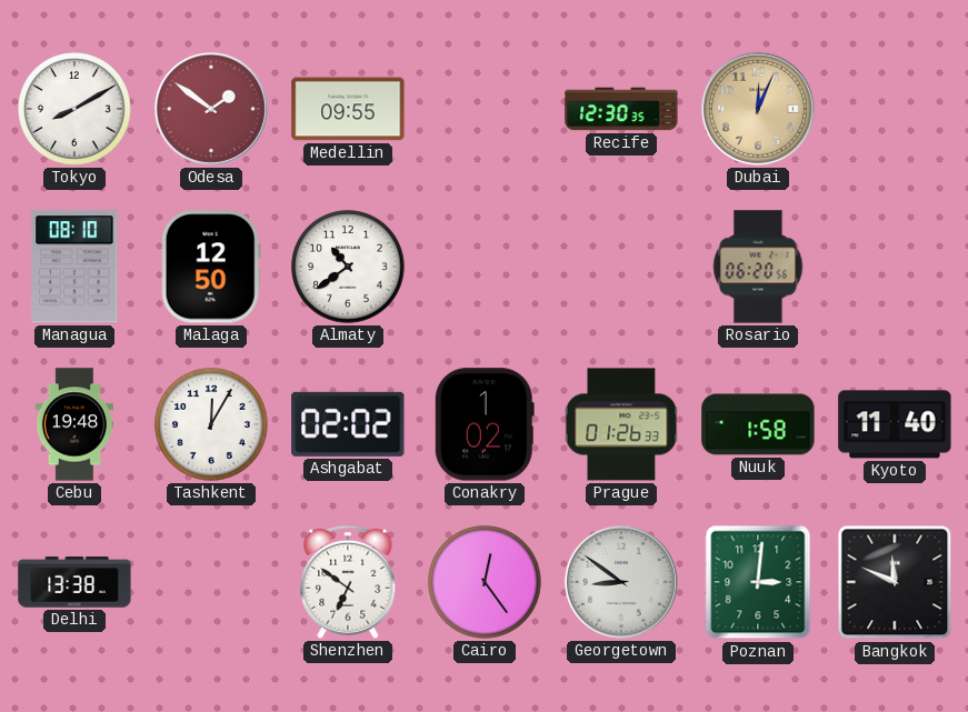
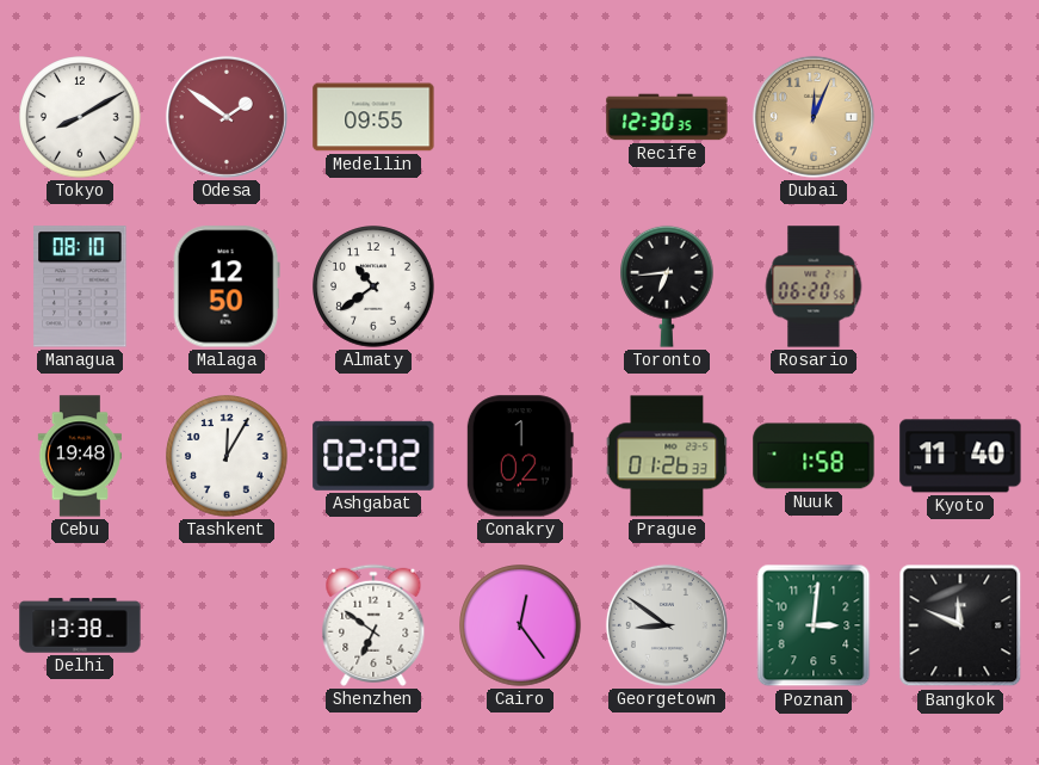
Toronto: none -> 6:44 (668, 286)
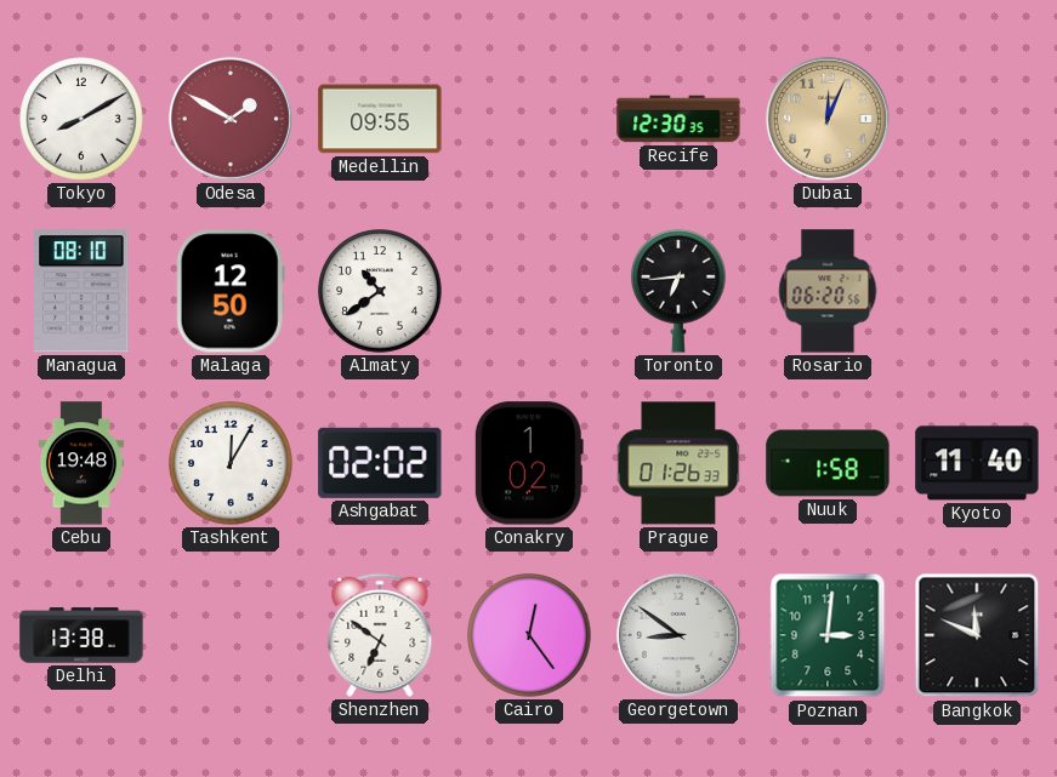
Odesa: 1:51 -> 1:50 (231, 119)
